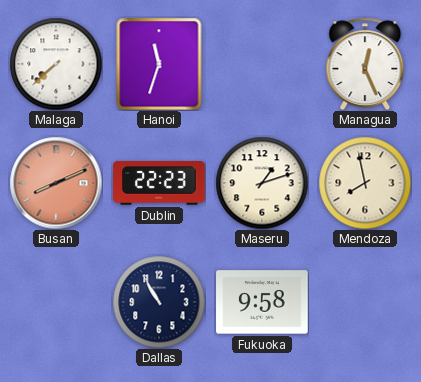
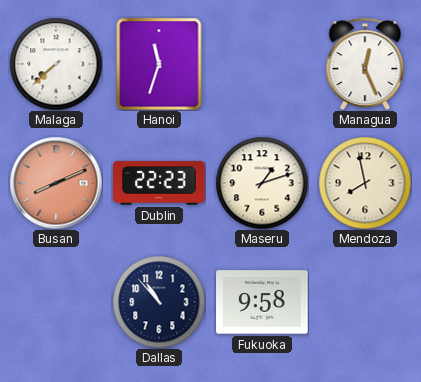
Dallas: 10:55 -> 10:53 (159, 302)
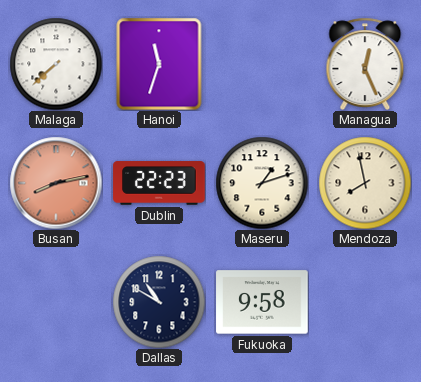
Busan: 8:11 -> 8:13 (56, 183)
Dallas: 10:53 -> 10:50 (159, 302)
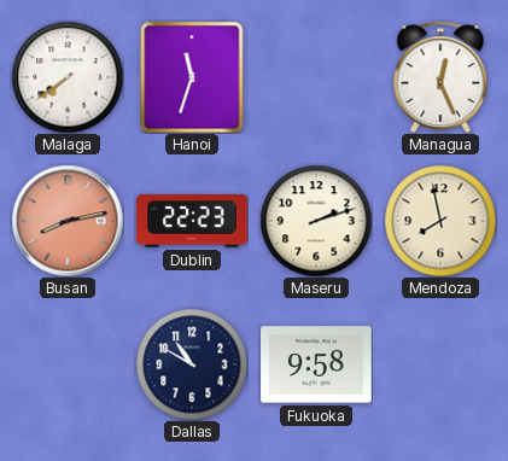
Malaga: 7:38 -> 7:39 (68, 77)
Maseru: 1:12 -> 2:12 (316, 221)
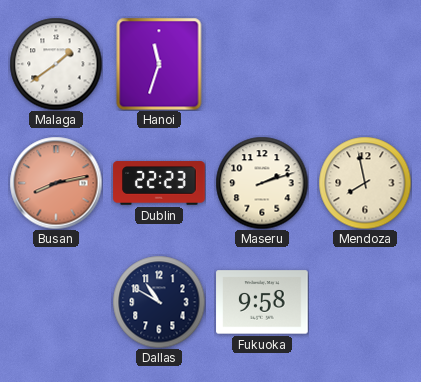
Malaga: 7:39 -> 1:39 (56, 64)
Managua: 12:26 -> none (440, 76)
